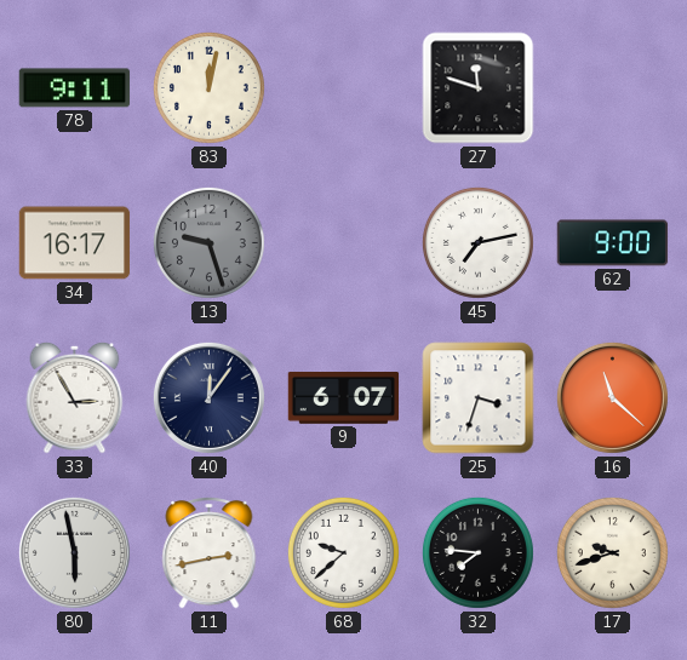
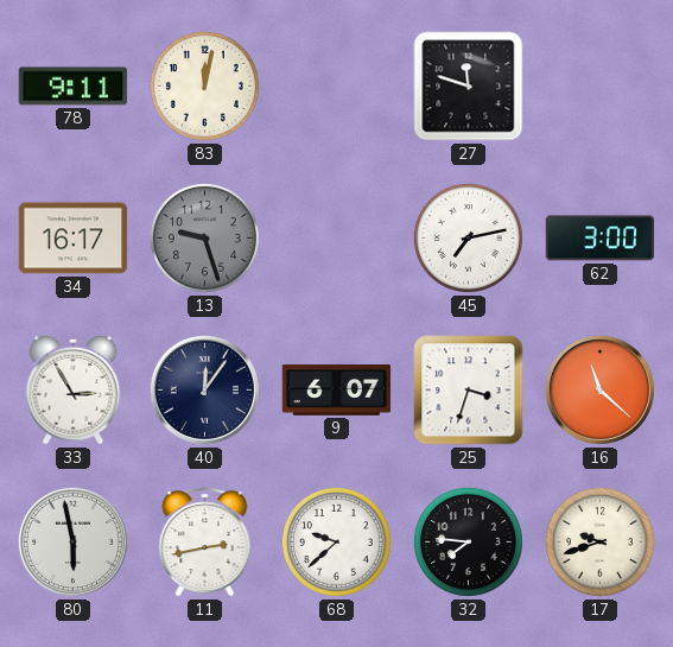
62: 9:00 -> 3:00 (601, 239)
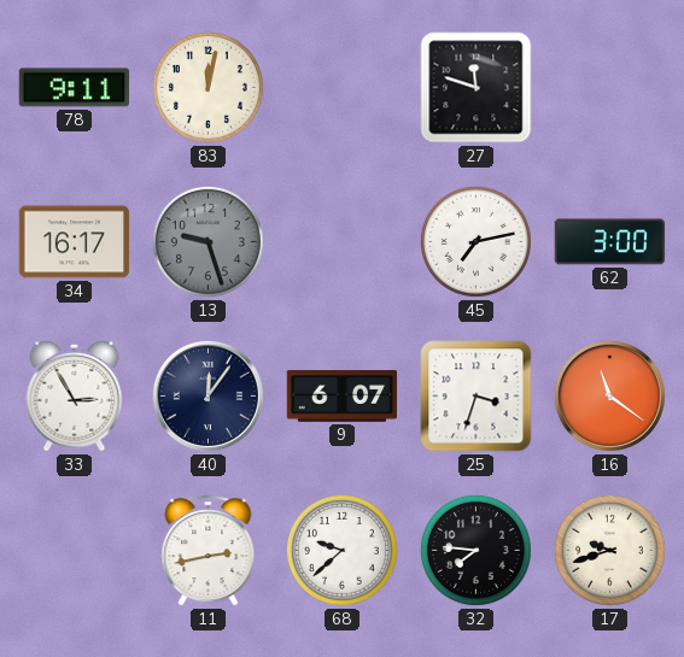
16: 11:22 -> 11:21 (609, 395)
80: 5:58 -> none (72, 541)
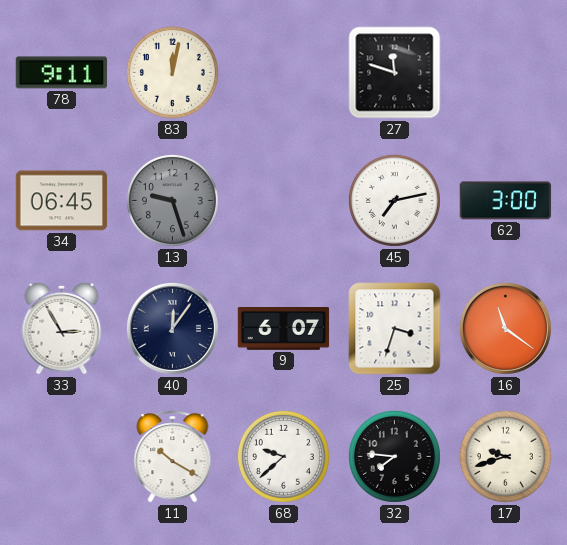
34: 16:17 -> 06:45 (62, 201)
11: 2:43 -> 10:20 (173, 457)
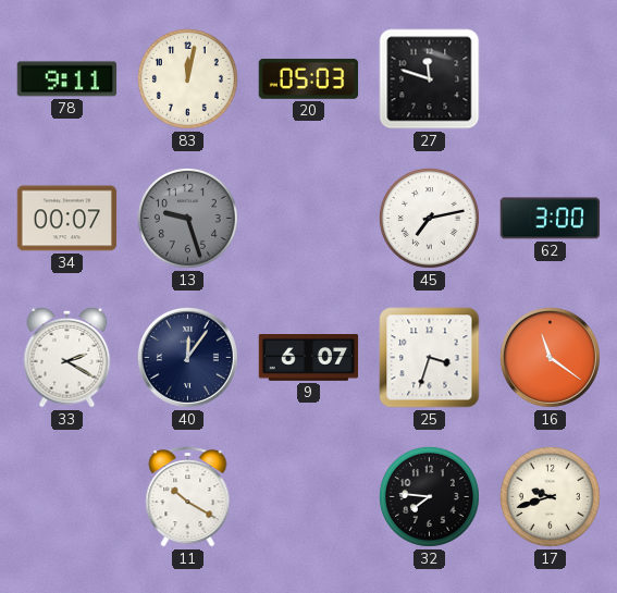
20: none -> 05:03 (309, 78)
34: 06:45 -> 00:07 (67, 219)
33: 2:55 -> 2:20 (67, 357)
68: 9:38 -> none (283, 456)
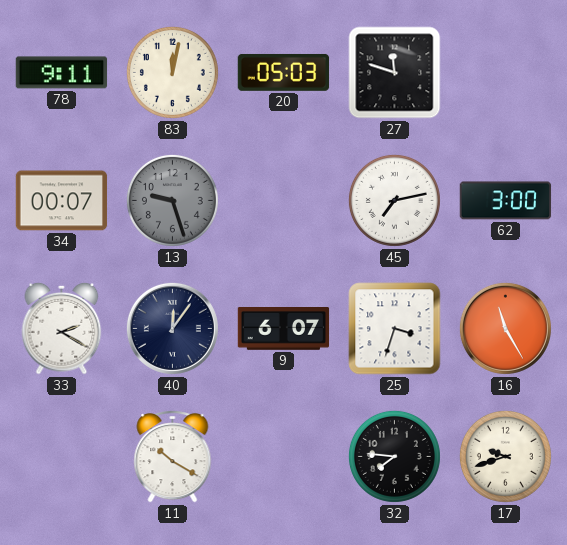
16: 11:21 -> 11:25 (505, 328)
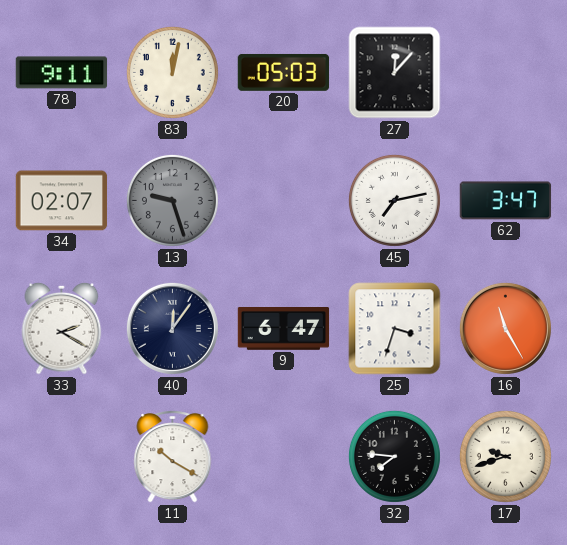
27: 11:48 -> 12:07 (395, 73)
34: 00:07 -> 02:07 (62, 201)
62: 3:00 -> 3:47 (506, 201)
9: 6:07 -> 6:47 (284, 329)
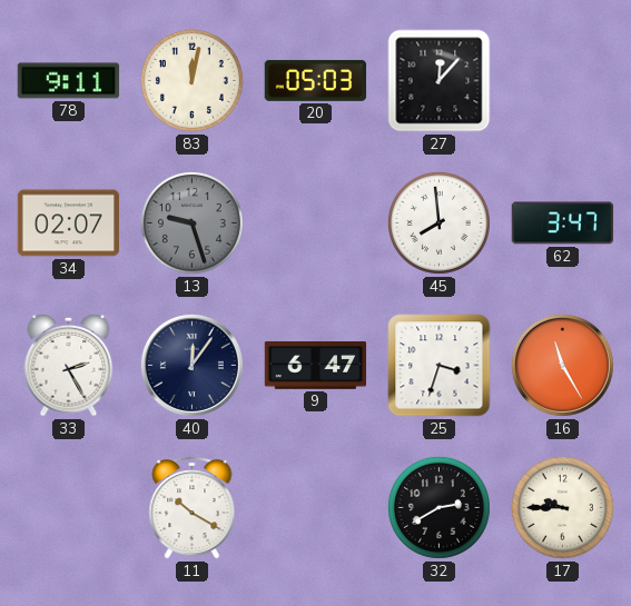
45: 7:13 -> 7:59 (438, 222)
33: 2:20 -> 2:25 (69, 365)
32: 7:46 -> 2:40 (438, 507)
17: 9:42 -> 9:45 (562, 507)
